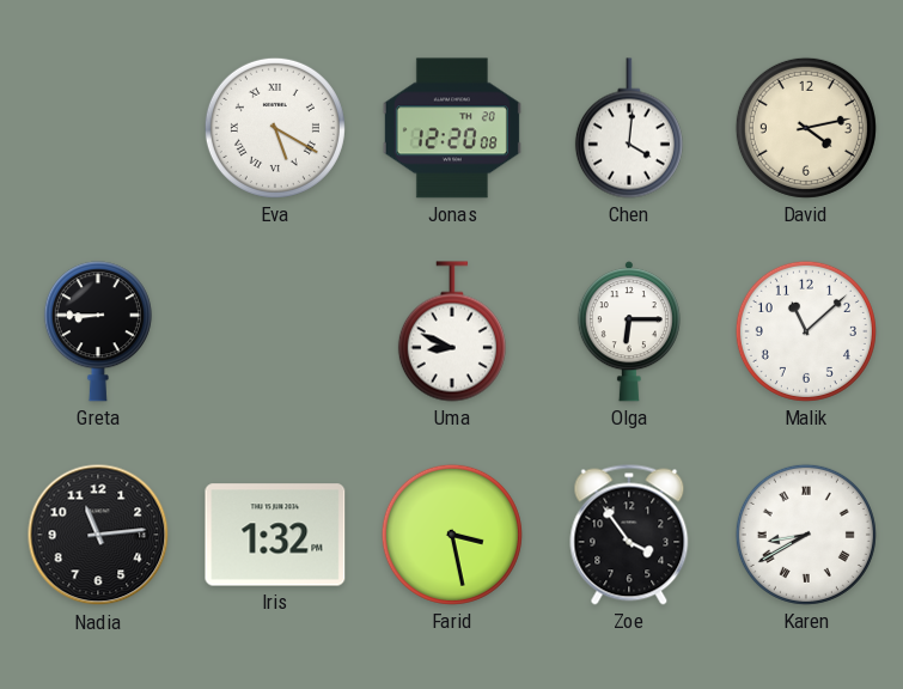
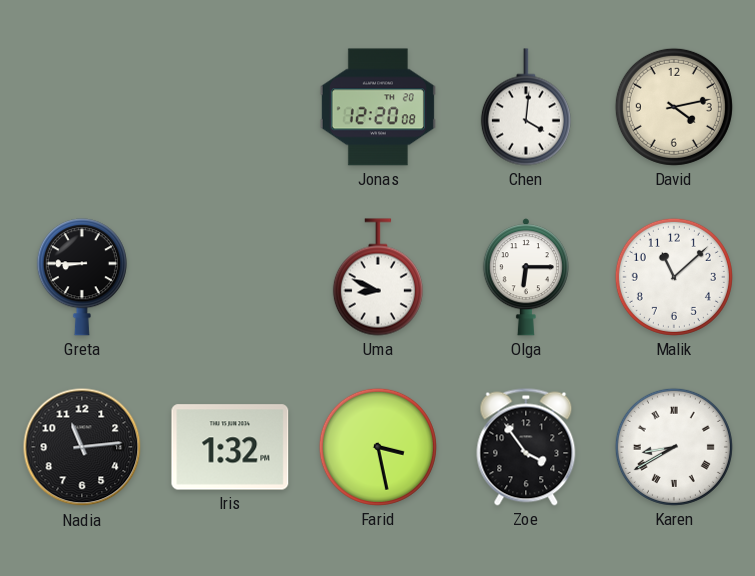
Eva: 5:20 -> none (275, 128)
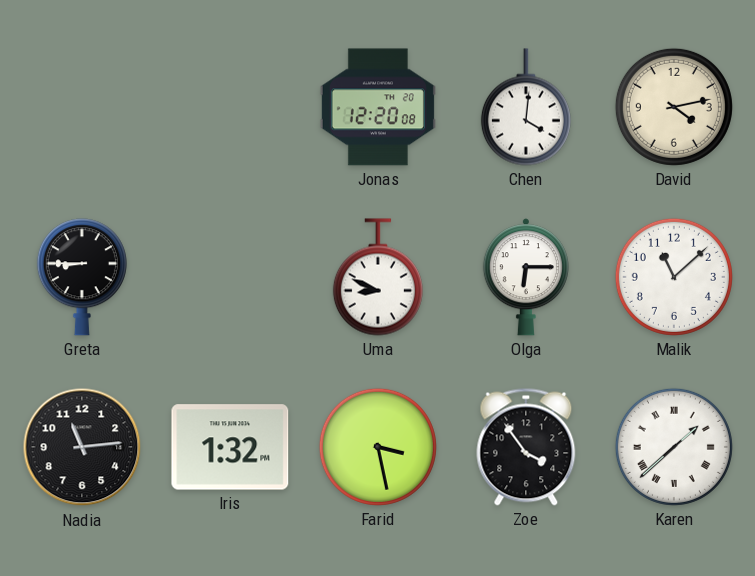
Karen: 8:40 -> 1:38 (674, 447)
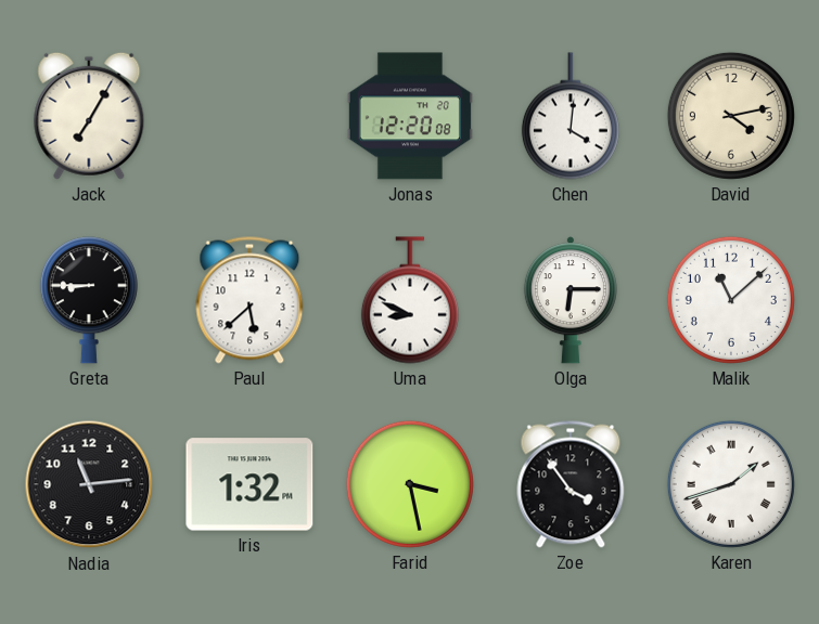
Jack: none -> 7:05 (89, 116)
Paul: none -> 5:38 (249, 300)
Karen: 1:38 -> 1:42 (731, 484)
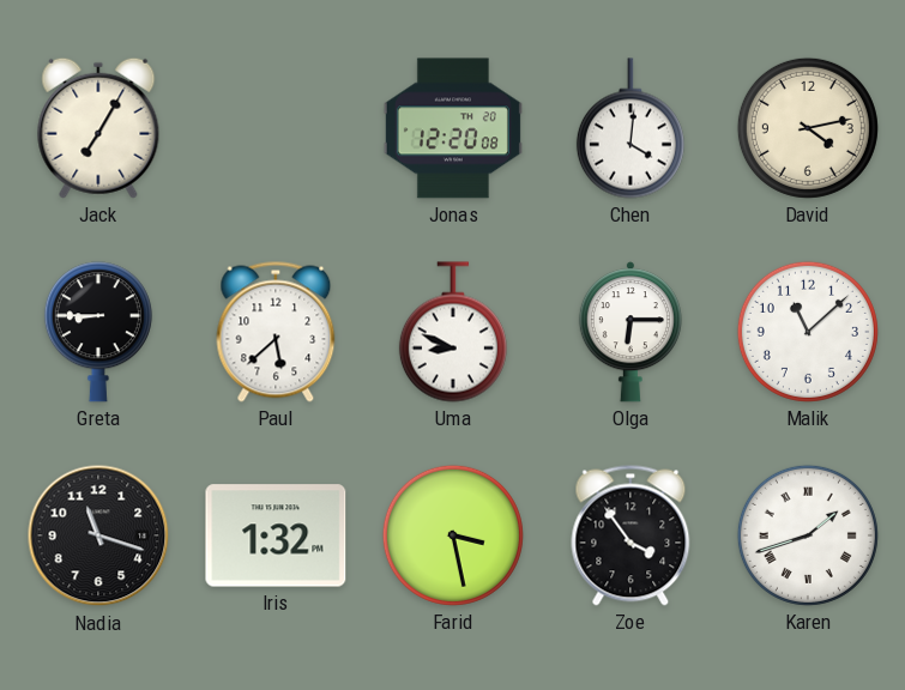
Nadia: 11:14 -> 11:18 (98, 535)
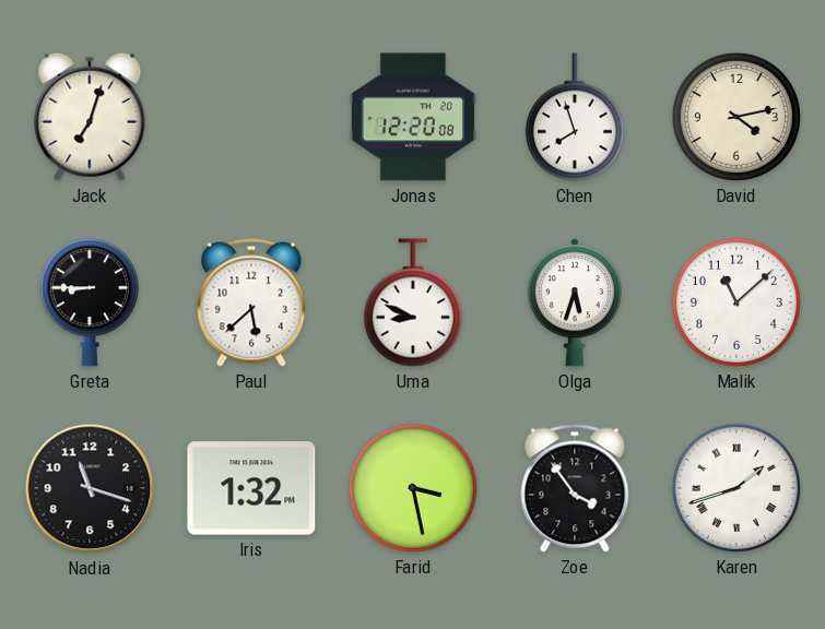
Jack: 7:05 -> 7:03 (90, 117)
Chen: 4:01 -> 7:57 (575, 117)
Olga: 6:15 -> 5:33 (575, 302)
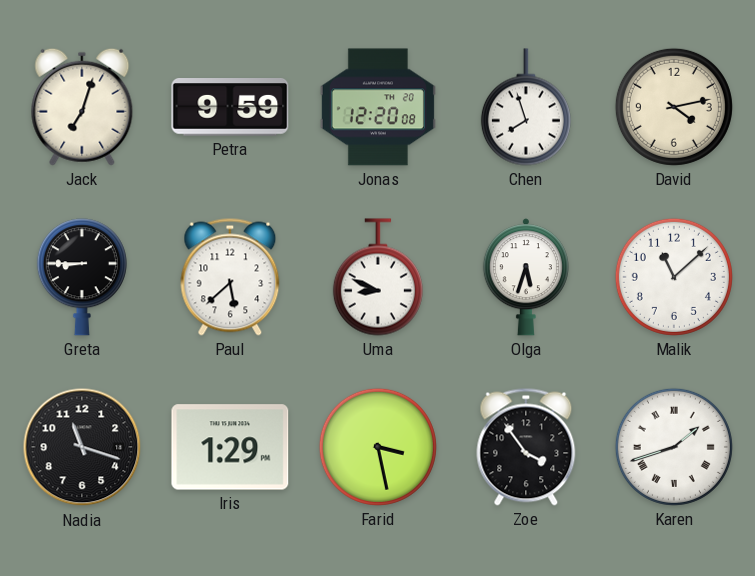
Petra: none -> 9:59 (230, 108)
Iris: 1:32 -> 1:29 (230, 447)
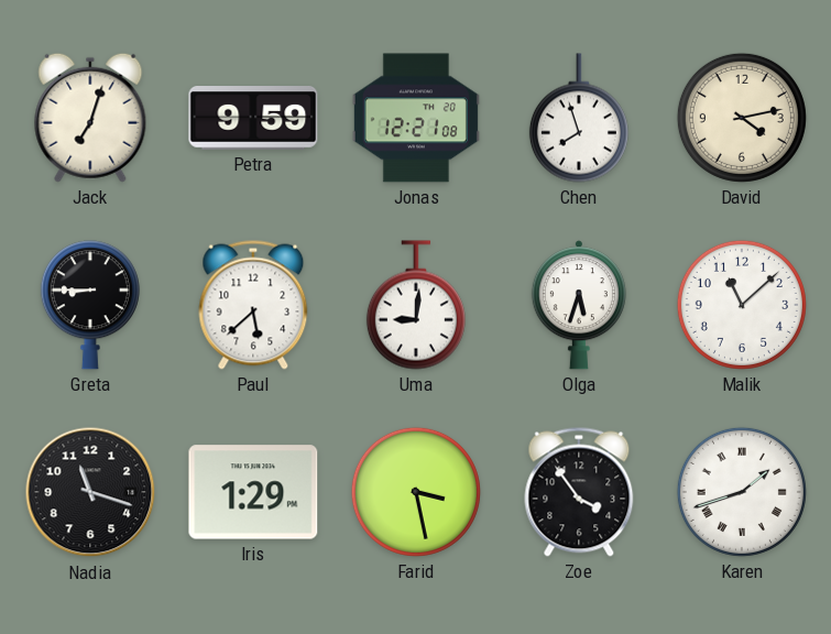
Jonas: 12:20 -> 12:21 (416, 118)
Uma: 8:49 -> 9:01 (416, 305)
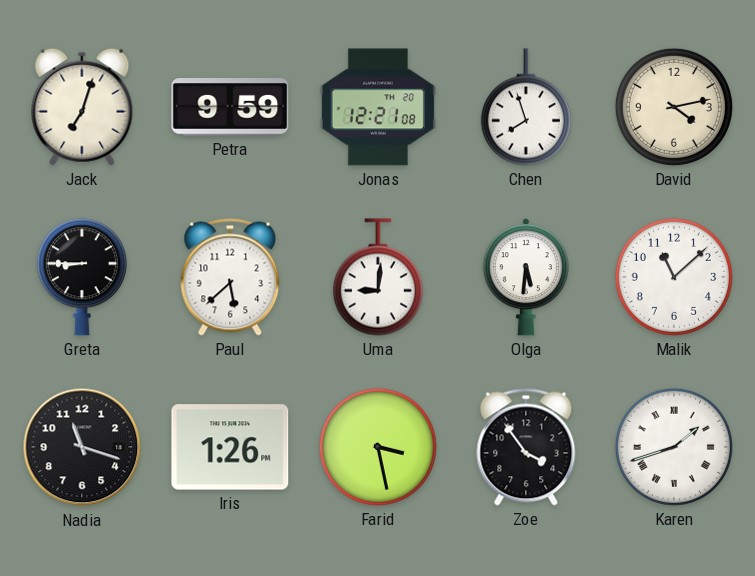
Olga: 5:33 -> 5:31 (526, 277)
Iris: 1:29 -> 1:26 (230, 447)
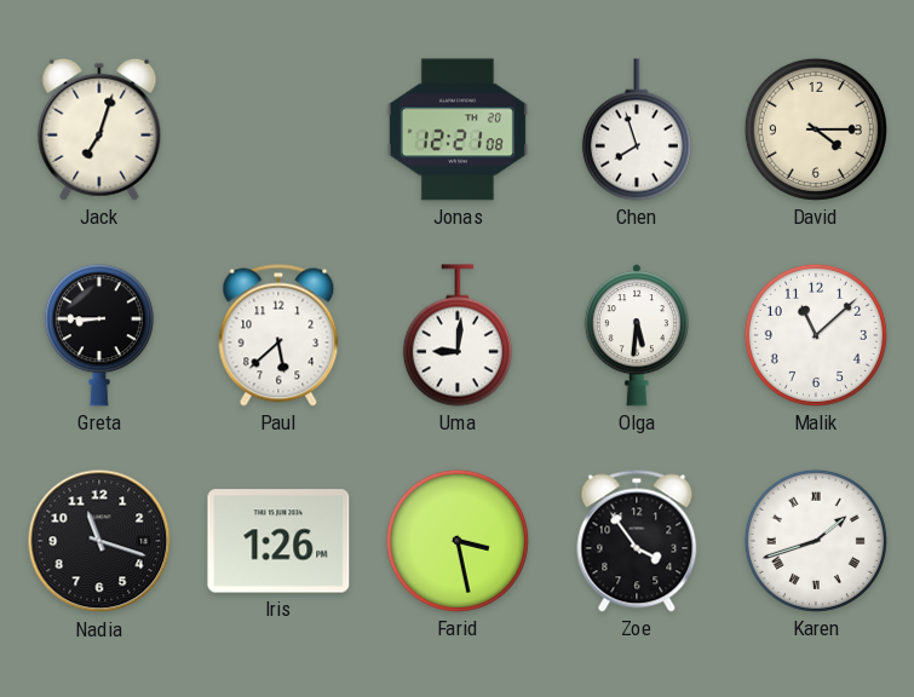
Petra: 9:59 -> none (230, 108)
David: 4:13 -> 4:15 (816, 129)
